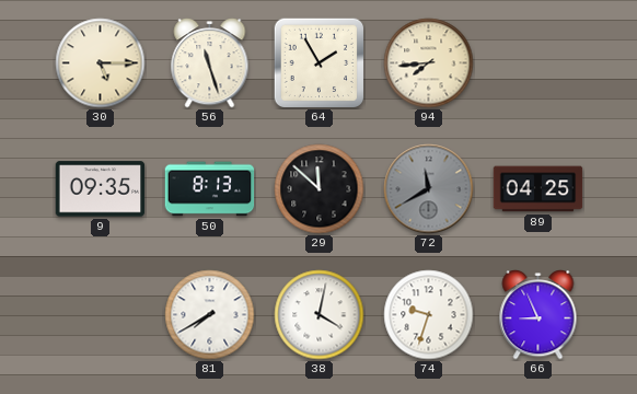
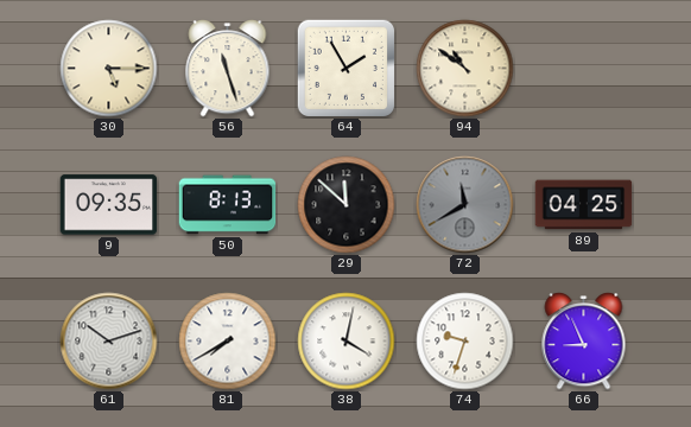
94: 7:44 -> 10:51 (465, 69)
61: none -> 10:12 (109, 342)
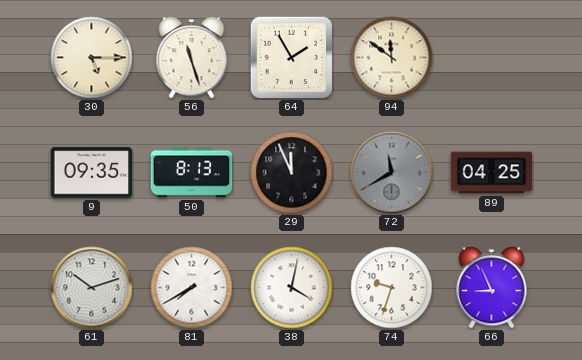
94: 10:51 -> 11:51 (392, 58)
29: 11:52 -> 11:56 (292, 173)
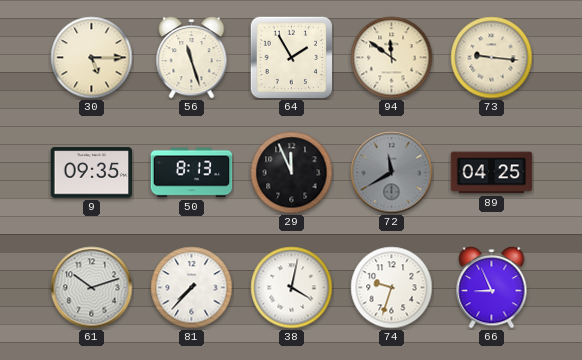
73: none -> 9:16 (492, 58)
81: 7:40 -> 7:37 (192, 288)
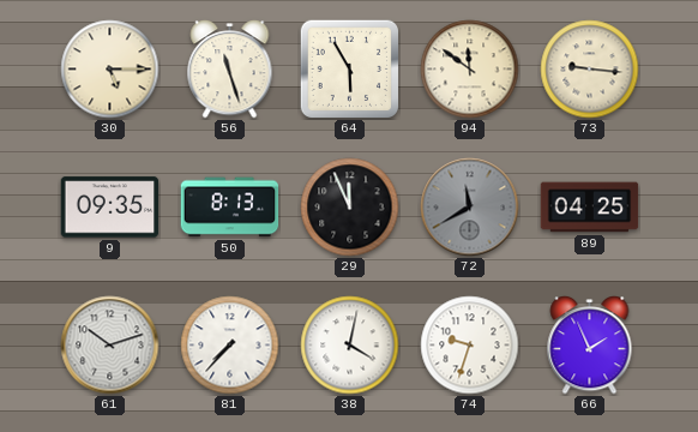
64: 1:55 -> 5:55 (349, 68)
66: 8:56 -> 1:56 (590, 346)
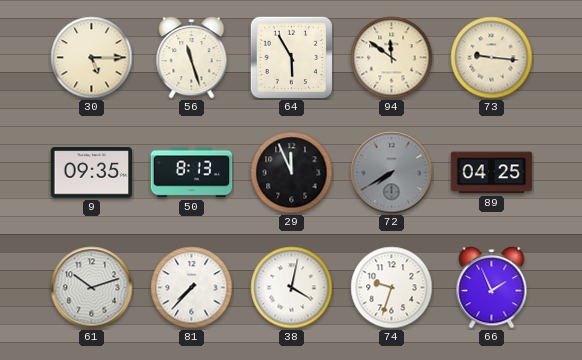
72: 11:40 -> 7:40 (392, 173)
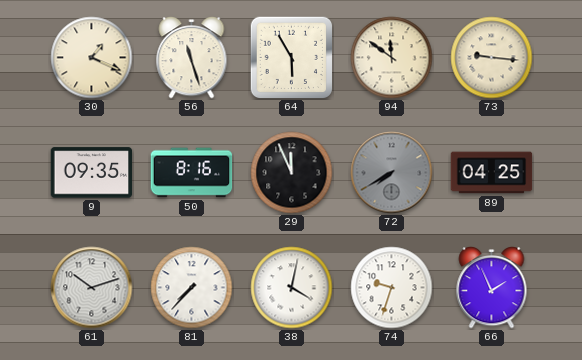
30: 5:15 -> 1:19 (92, 58)
50: 8:13 -> 8:16 (192, 173)
